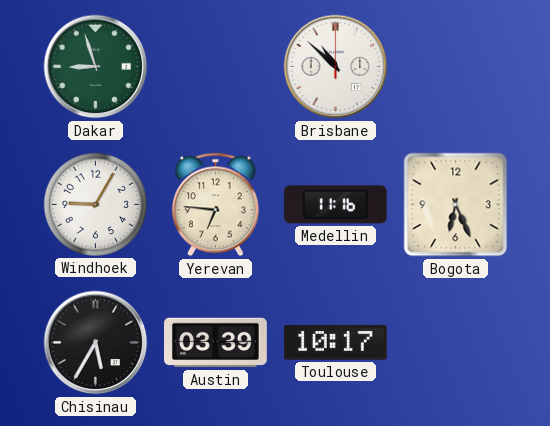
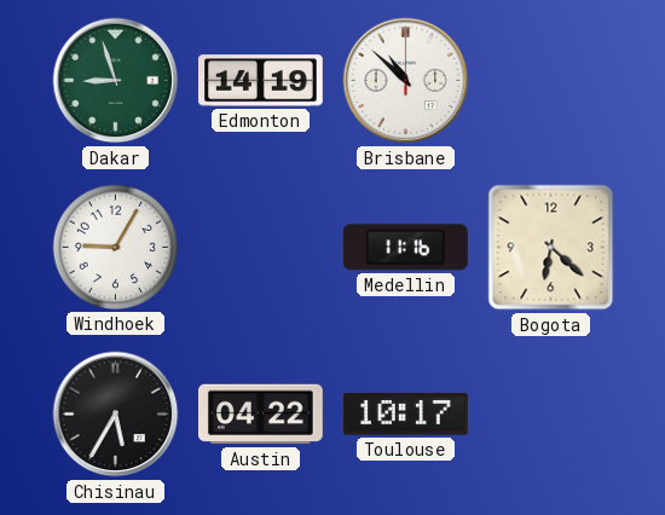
Edmonton: none -> 14:19 (261, 81)
Yerevan: 6:46 -> none (215, 205)
Bogota: 6:26 -> 6:22 (551, 248)
Austin: 03:39 -> 04:22 (261, 415)
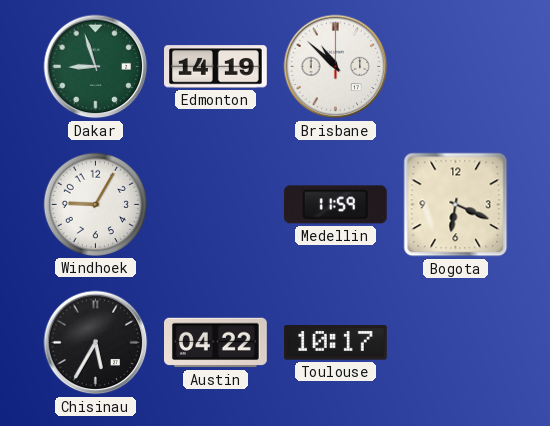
Medellin: 11:16 -> 11:59 (335, 205)
Bogota: 6:22 -> 6:19 (456, 205)
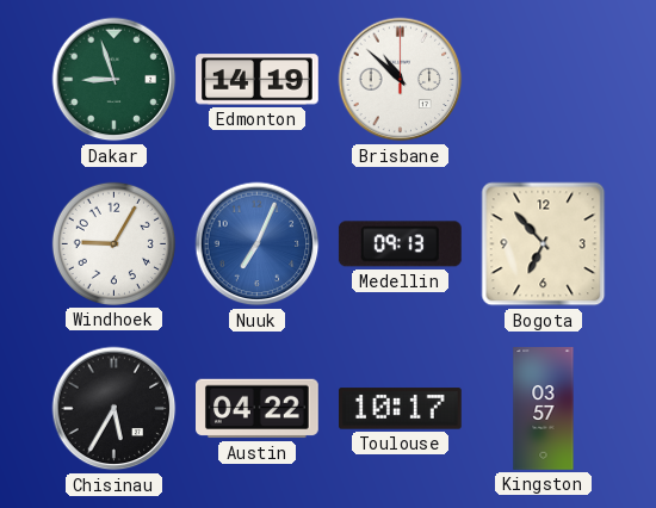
Nuuk: none -> 7:04 (258, 244)
Medellin: 11:59 -> 09:13 (400, 244)
Bogota: 6:19 -> 6:53 (544, 244)
Kingston: none -> 03:57 (544, 409)
